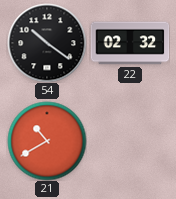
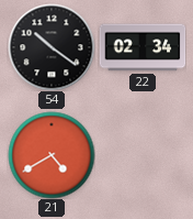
22: 02:32 -> 02:34 (143, 47)
21: 10:40 -> 4:40 (52, 155)
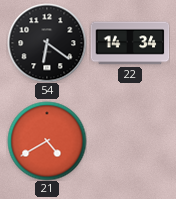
54: 10:21 -> 6:21 (47, 43)
22: 02:34 -> 14:34 (130, 43)
